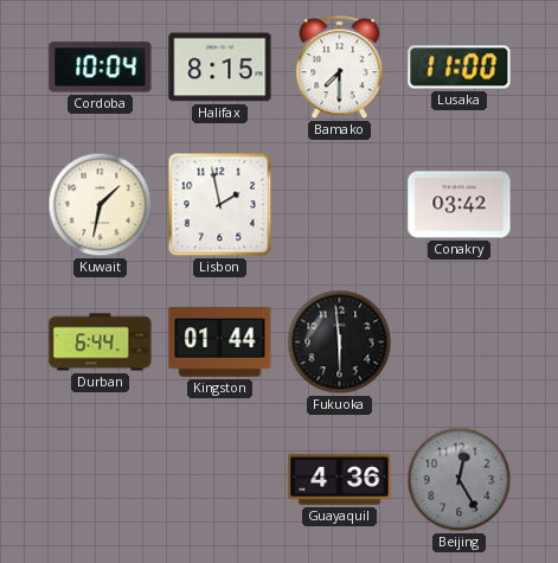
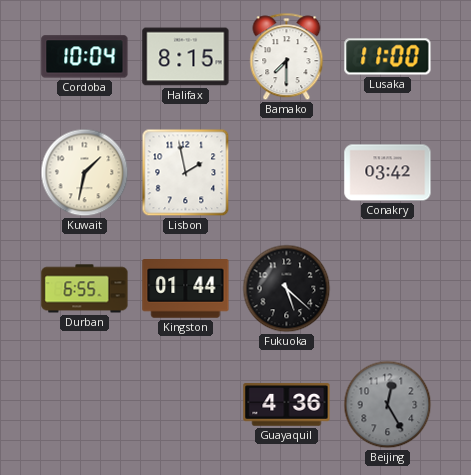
Durban: 6:44 -> 6:55 (85, 289)
Fukuoka: 5:59 -> 5:22 (287, 289)
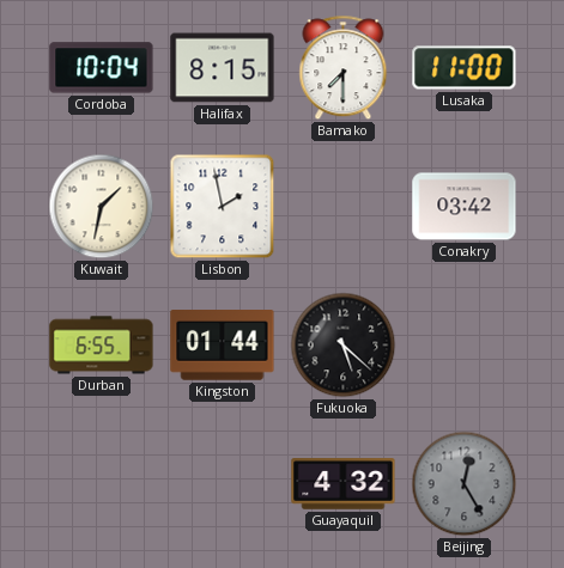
Guayaquil: 4:36 -> 4:32 (344, 484)
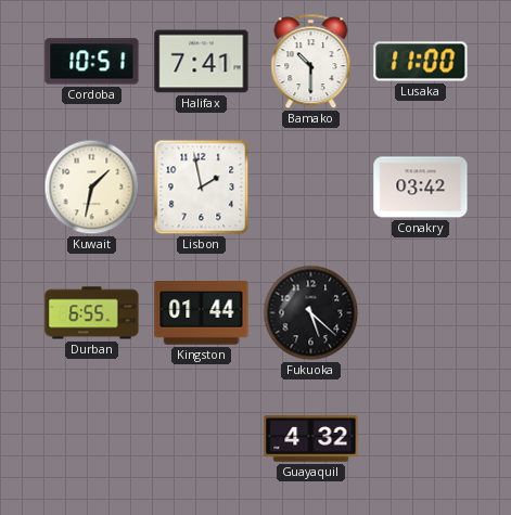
Cordoba: 10:04 -> 10:51 (92, 62)
Halifax: 8:15 -> 7:41 (202, 62)
Bamako: 7:30 -> 10:30 (311, 62)
Beijing: 12:25 -> none (465, 484)
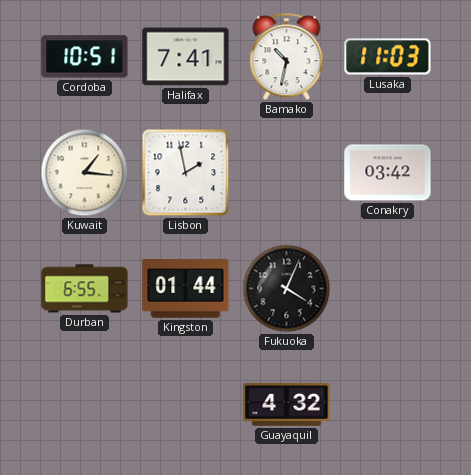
Bamako: 10:30 -> 10:32 (287, 57)
Lusaka: 11:00 -> 11:03 (388, 57)
Kuwait: 1:32 -> 1:16 (85, 173)
Fukuoka: 5:22 -> 4:04 (287, 289)
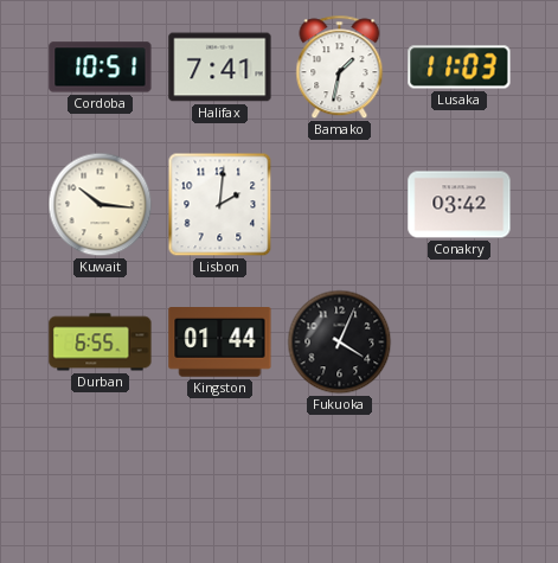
Bamako: 10:32 -> 1:32 (340, 68)
Kuwait: 1:16 -> 10:16 (101, 205)
Lisbon: 1:58 -> 2:01 (220, 205)
Guayaquil: 4:32 -> none (287, 405)
